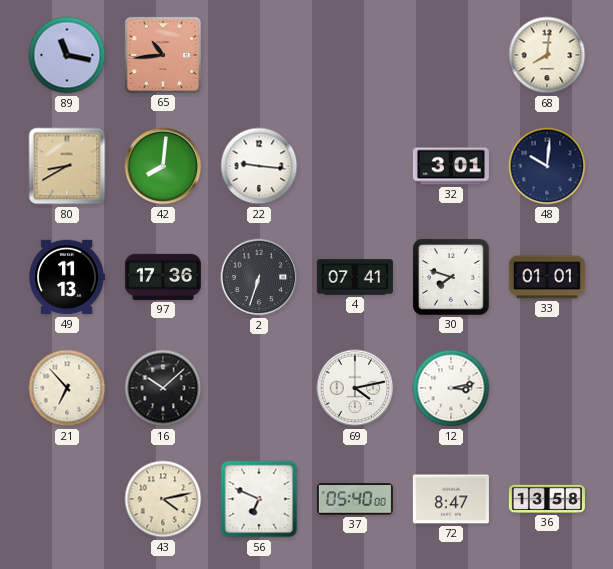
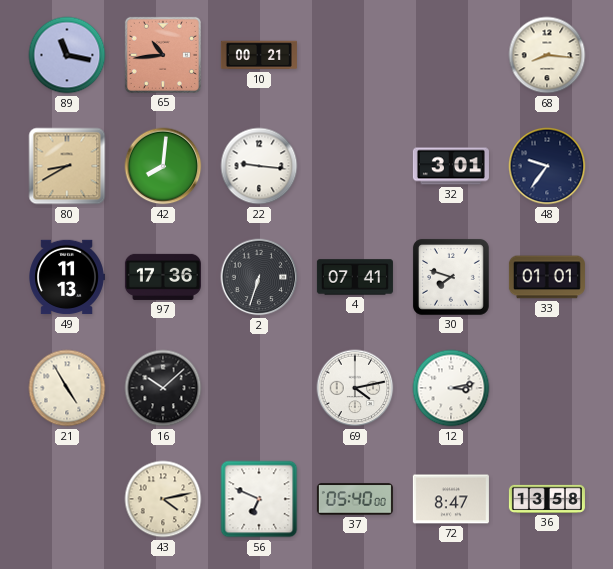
10: none -> 00:21 (259, 55)
68: 8:01 -> 8:16 (547, 55)
48: 10:01 -> 9:36 (547, 166)
21: 6:53 -> 4:55 (67, 388)
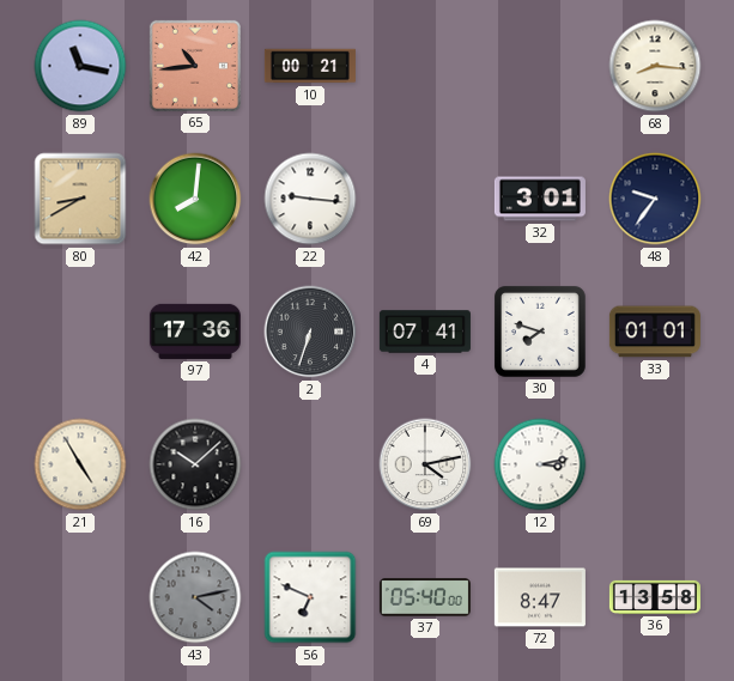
49: 11:13 -> none (67, 277)
43 dial: cream -> grey (195, 597)
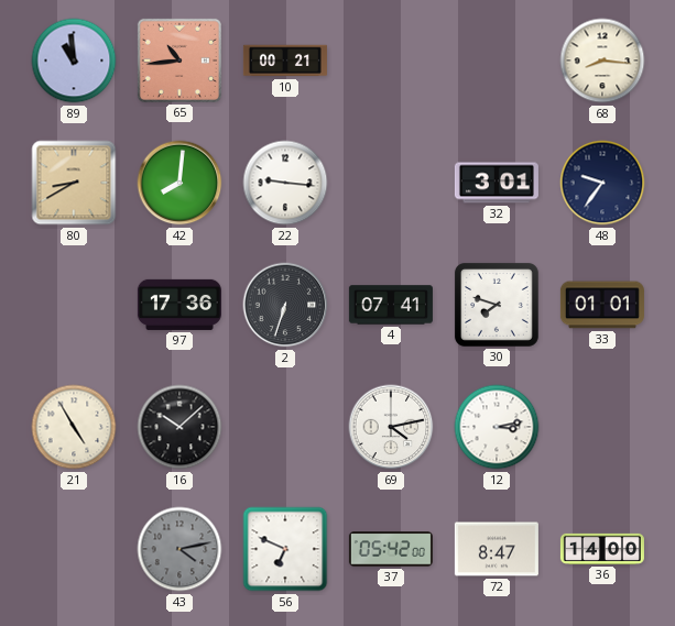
89: 11:17 -> 10:59 (74, 61)
37: 05:40 -> 05:42 (391, 549)
36: 13:58 -> 14:00 (602, 549)
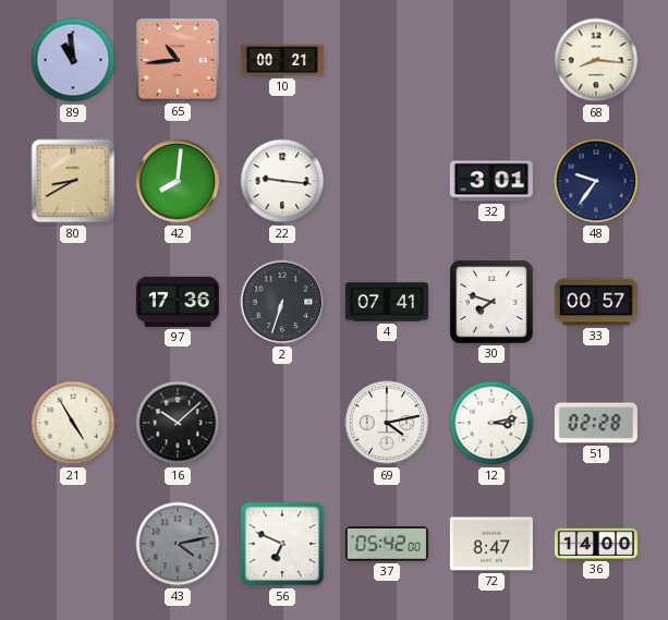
33: 01:01 -> 00:57 (596, 302)
51: none -> 02:28 (596, 423)
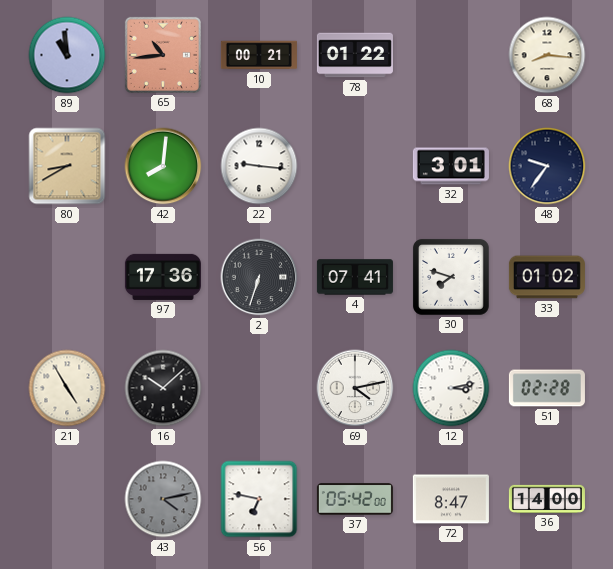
78: none -> 01:22 (355, 55)
33: 00:57 -> 01:02 (547, 277)
56: 6:49 -> 6:47 (259, 499)
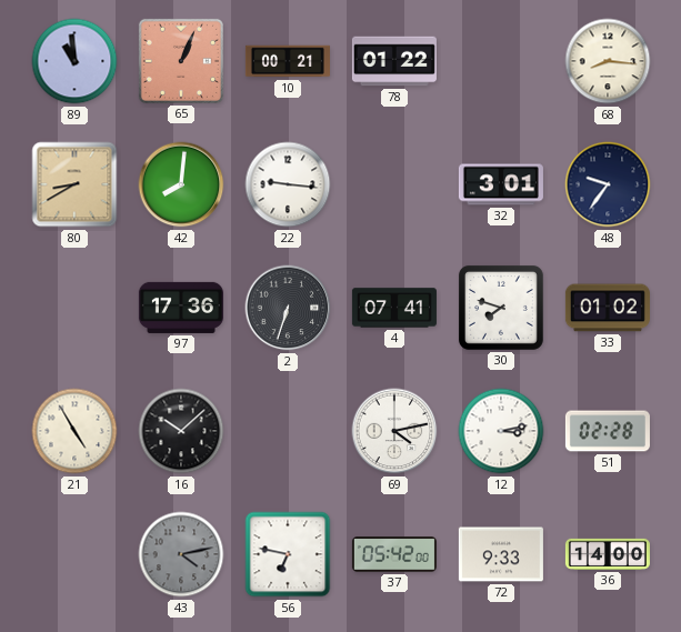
65: 10:44 -> 1:04 (181, 61)
72: 8:47 -> 9:33 (501, 554)
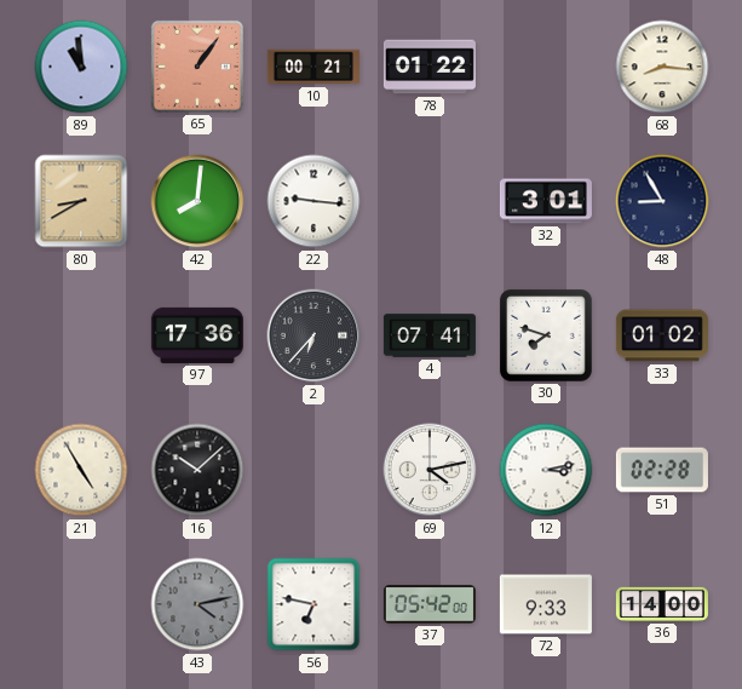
65: 1:04 -> 1:06 (197, 67)
48: 9:36 -> 8:55 (662, 201)
2: 6:33 -> 6:37 (314, 335)
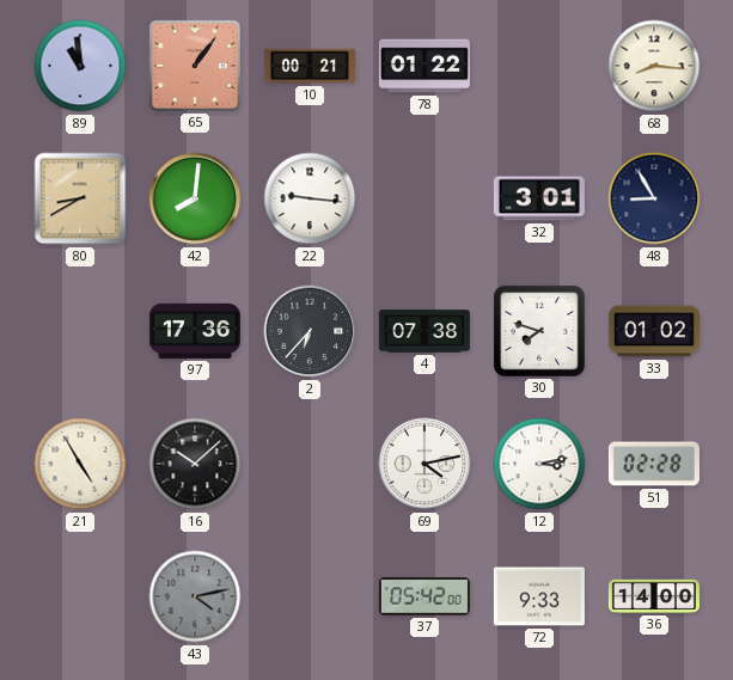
4: 07:41 -> 07:38 (424, 331)
56: 6:47 -> none (314, 604)
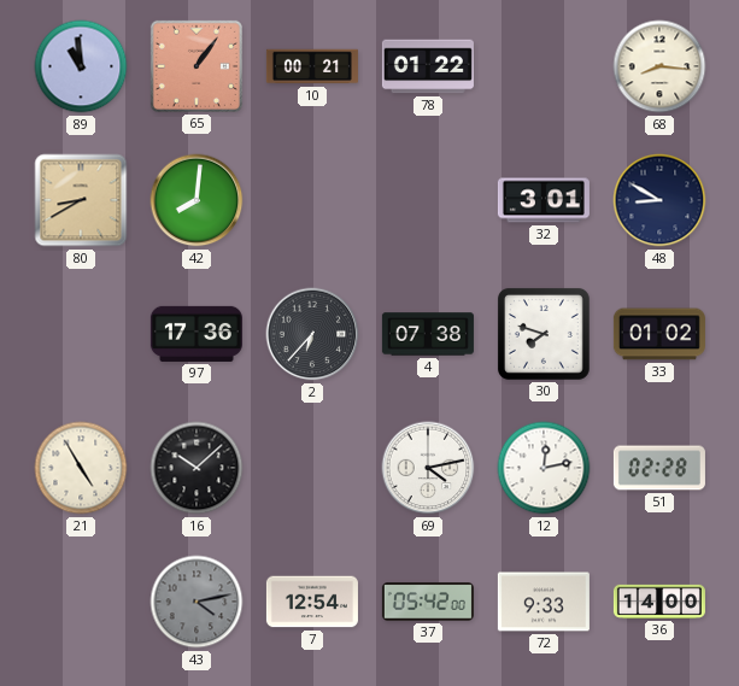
22: 9:16 -> none (310, 198)
48: 8:55 -> 8:50 (659, 200)
12: 3:13 -> 12:13 (544, 468)
7: none -> 12:54 (312, 602)
